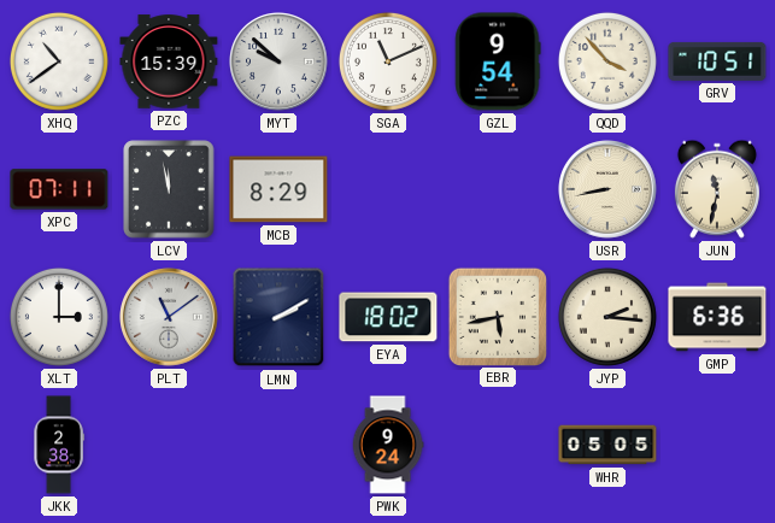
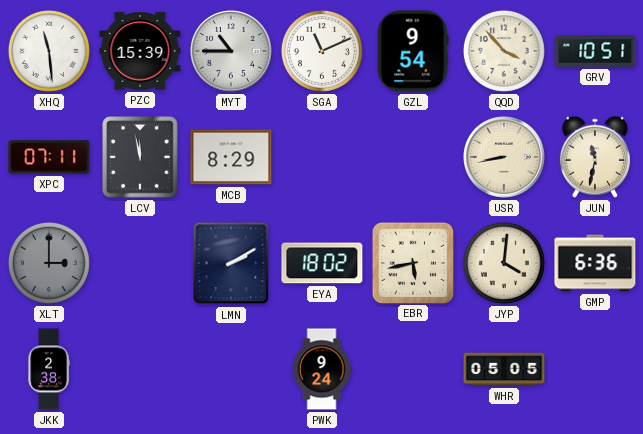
XHQ: 10:39 -> 11:29 (49, 51)
MYT: 9:52 -> 10:45 (232, 52)
XLT dial: white -> grey (49, 263)
PLT: 11:09 -> none (170, 318)
JYP: 2:16 -> 4:01 (504, 263)
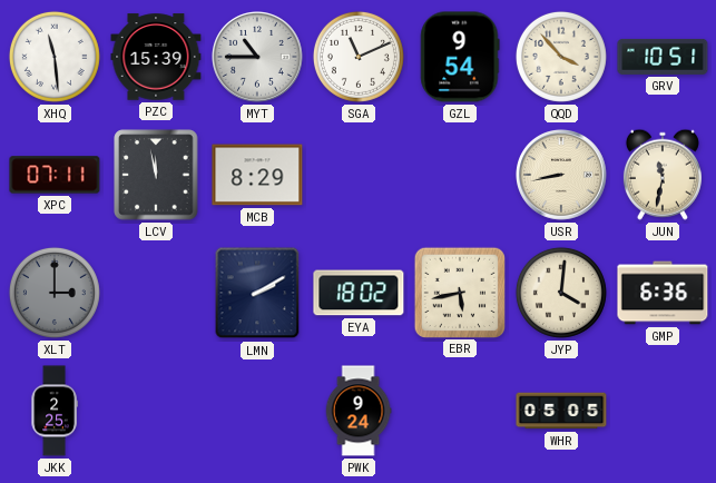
JKK: 2:38 -> 2:25 (55, 411)
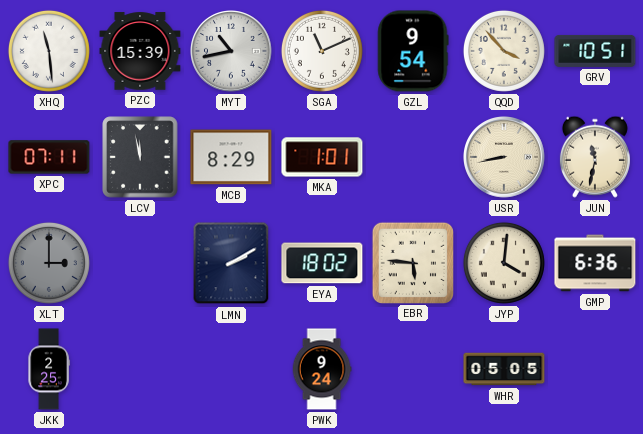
MYT: 10:45 -> 10:43 (232, 52)
MKA: none -> 1:01 (322, 157)
EBR: 5:43 -> 5:46 (412, 262)
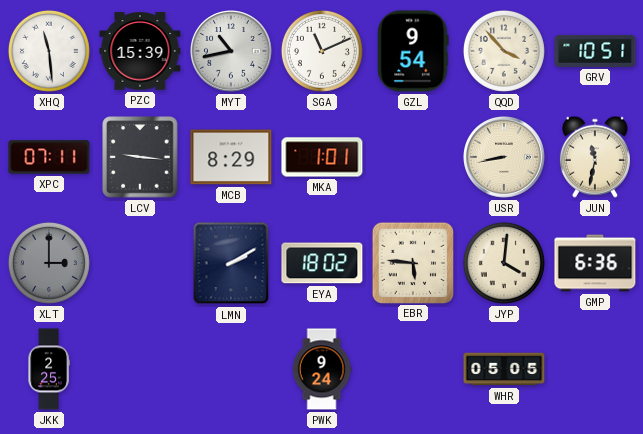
LCV: 11:58 -> 9:16 (140, 157)
